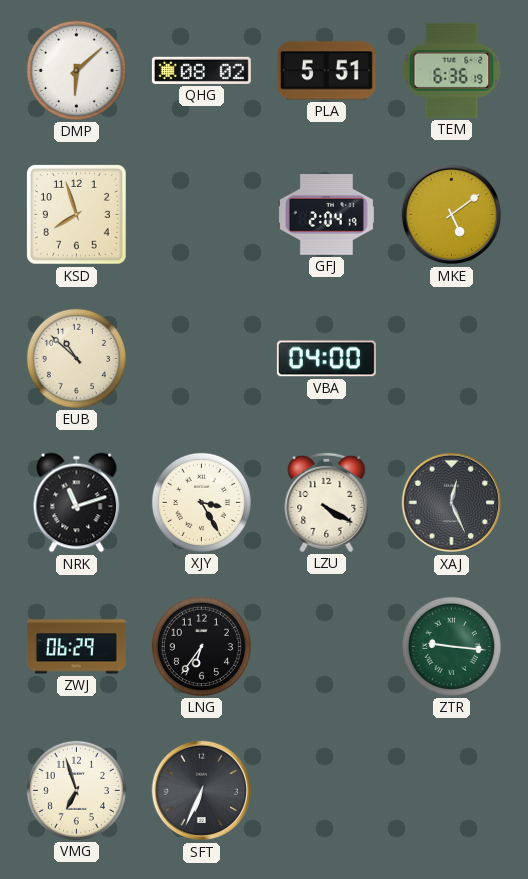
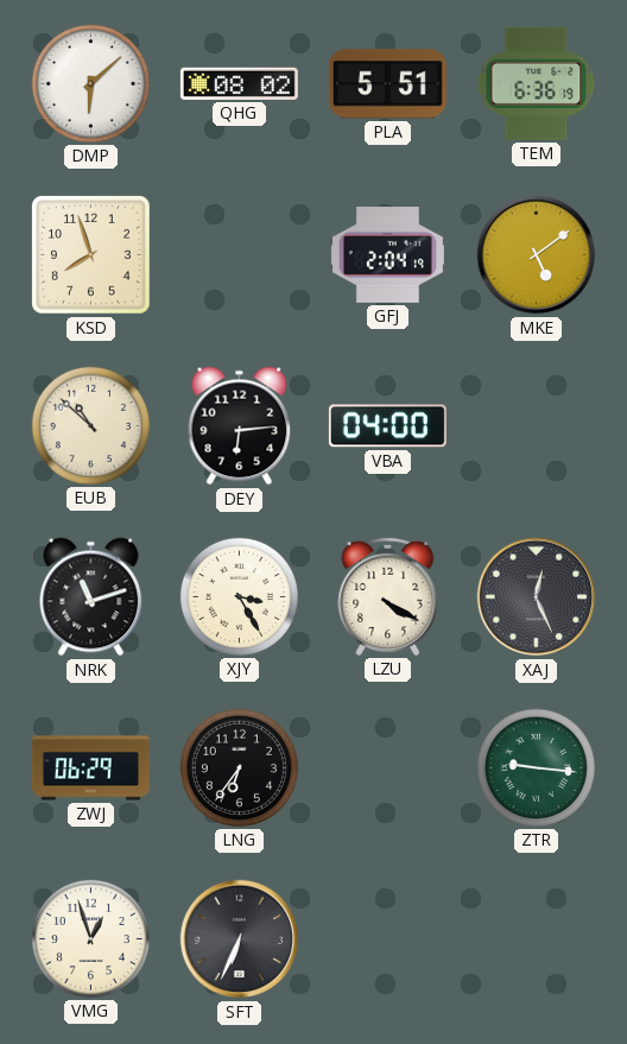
DEY: none -> 6:14 (240, 426)
VMG: 6:57 -> 12:57 (90, 938)
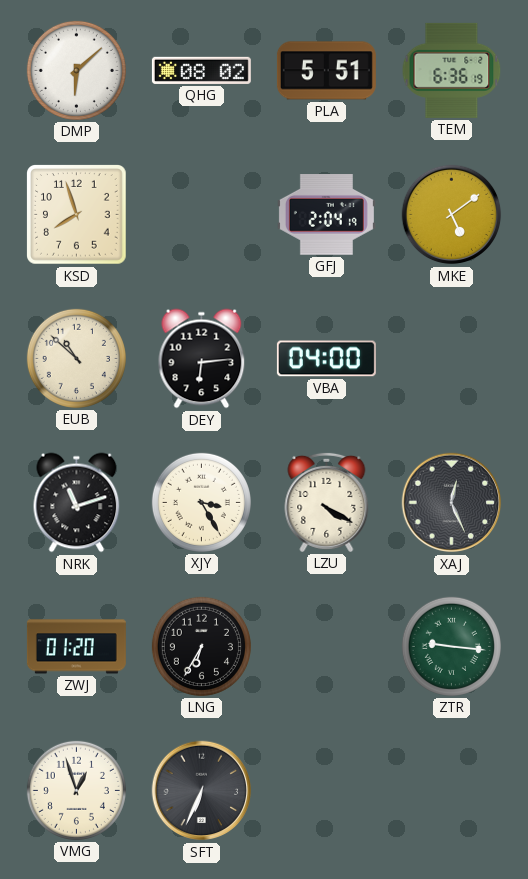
ZWJ: 06:29 -> 01:20 (76, 647)
LNG: 6:36 -> 6:35 (201, 646)
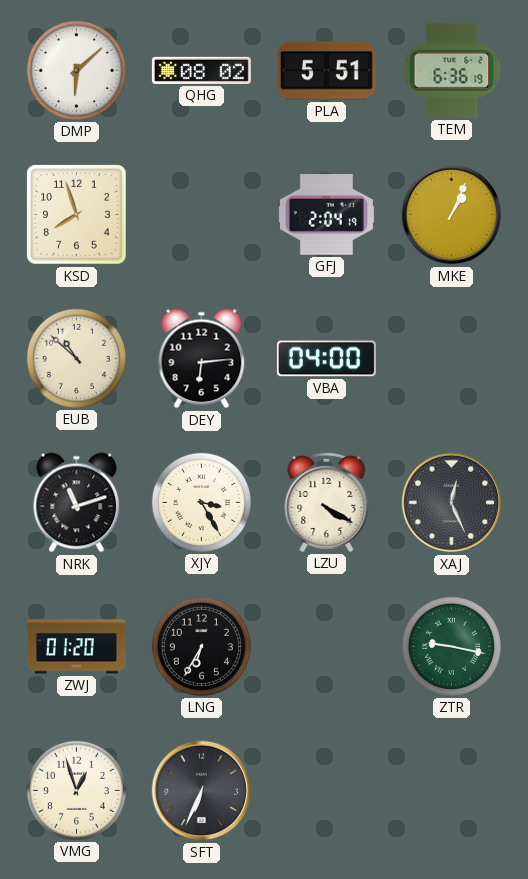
MKE: 5:09 -> 1:04 (452, 215)
ZTR: 9:16 -> 9:17 (451, 646)
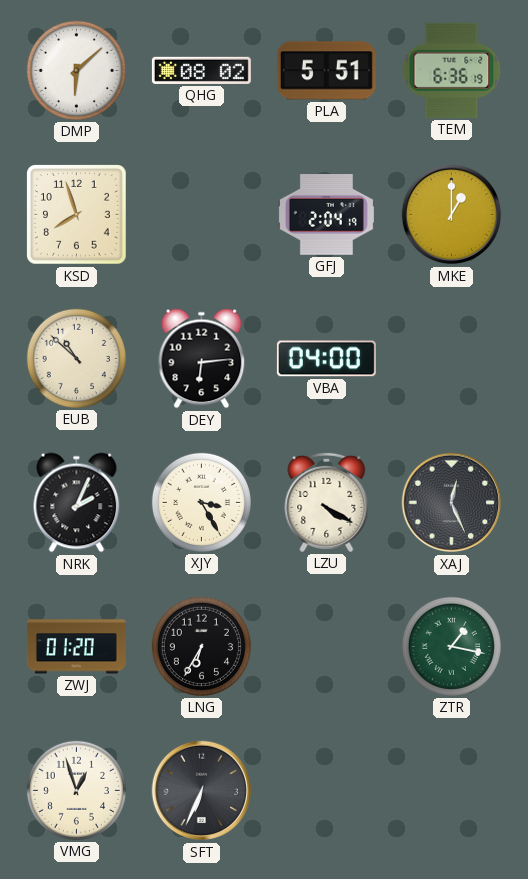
MKE: 1:04 -> 1:00 (452, 215)
NRK: 11:12 -> 2:04 (77, 503)
ZTR: 9:17 -> 1:17 (451, 646)
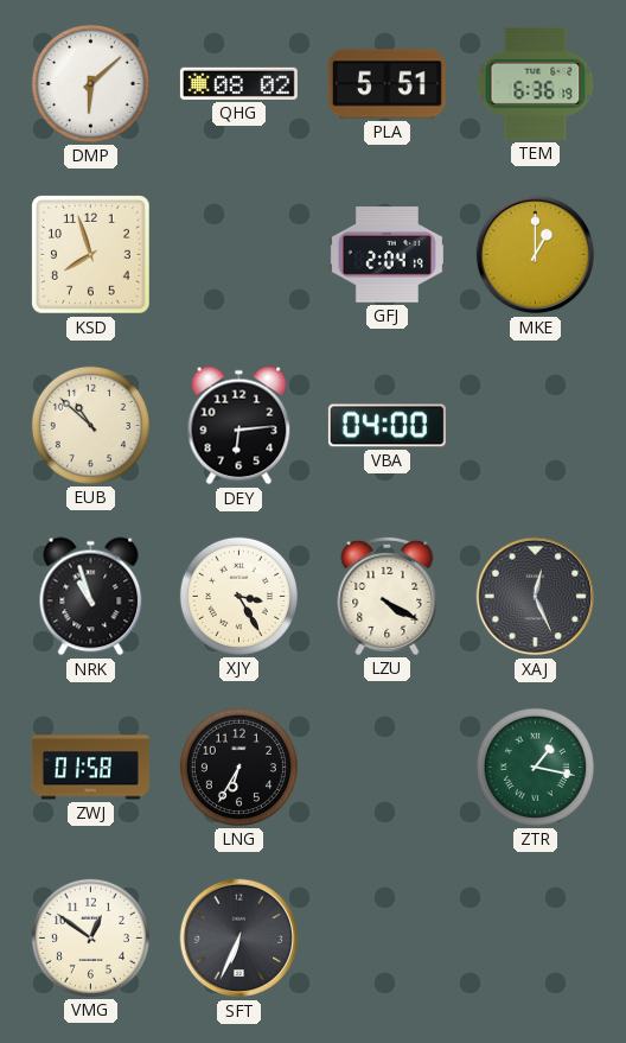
NRK: 2:04 -> 10:57 (91, 597)
ZWJ: 01:20 -> 01:58 (90, 768)
VMG: 12:57 -> 12:51 (90, 937)
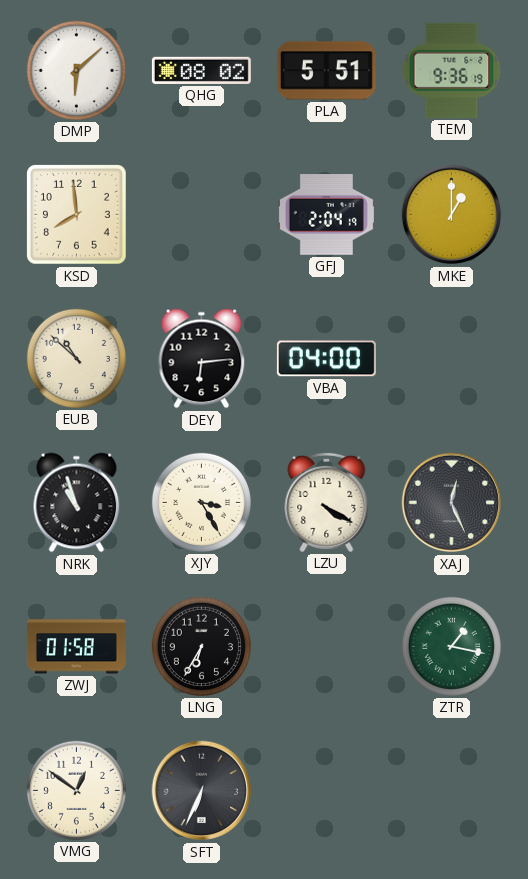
TEM: 6:36 -> 9:36 (452, 70)
KSD: 7:57 -> 7:59 (77, 215)
